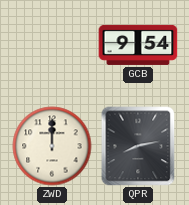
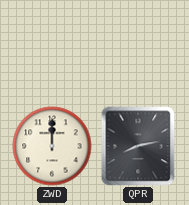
GCB: 9:54 -> none (138, 45)
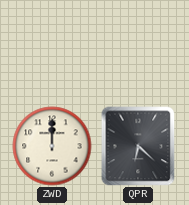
QPR: 8:13 -> 6:22 (138, 146)
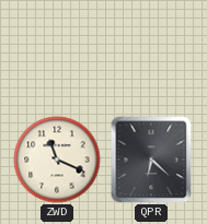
ZWD: 12:00 -> 11:19 (57, 160)
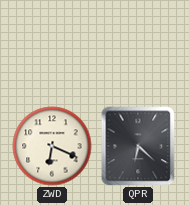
ZWD: 11:19 -> 6:19 (52, 146)
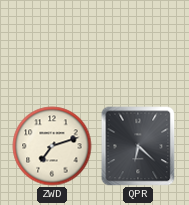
ZWD: 6:19 -> 7:12 (52, 146)
